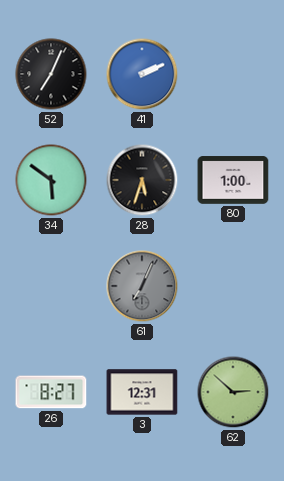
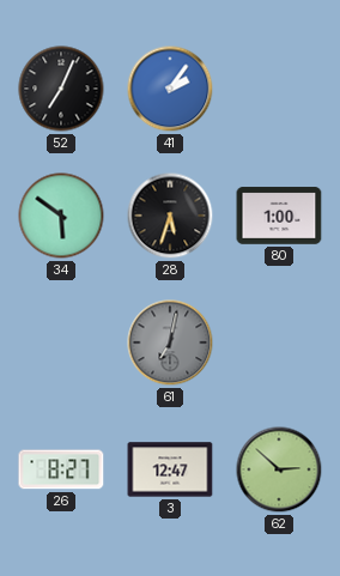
41: 2:11 -> 2:06 (170, 89)
61: 7:04 -> 7:02 (170, 342)
3: 12:31 -> 12:47 (170, 469)
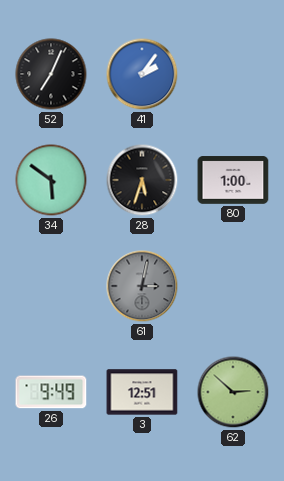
61: 7:02 -> 3:02 (142, 286)
26: 8:27 -> 9:49 (51, 392)
3: 12:47 -> 12:51 (142, 392)
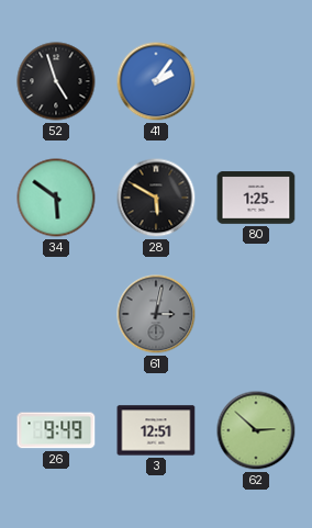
52: 7:04 -> 4:57 (56, 81)
28: 5:33 -> 5:50 (156, 198)
80: 1:00 -> 1:25 (256, 198)
